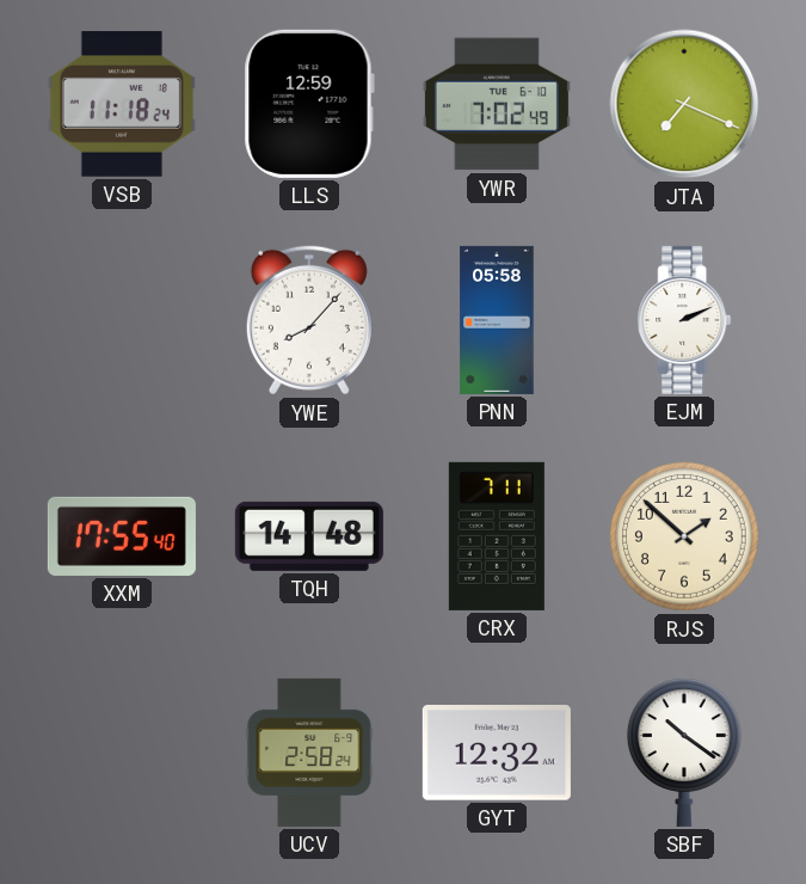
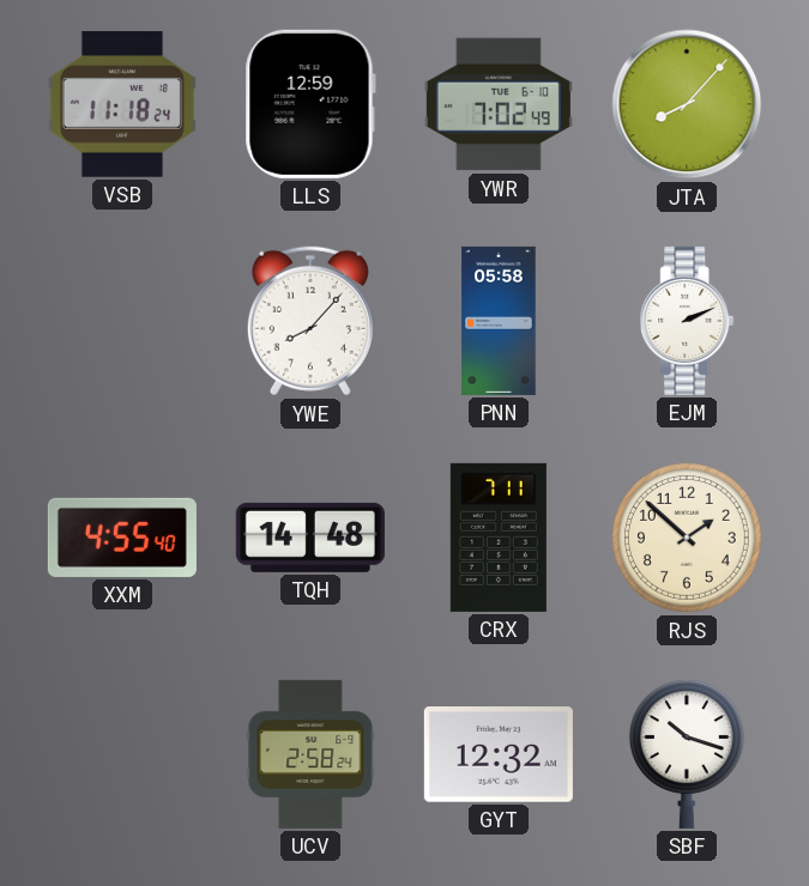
JTA: 7:19 -> 8:07 (687, 104)
XXM: 17:55 -> 4:55 (122, 538)
SBF: 10:21 -> 10:18 (687, 754)
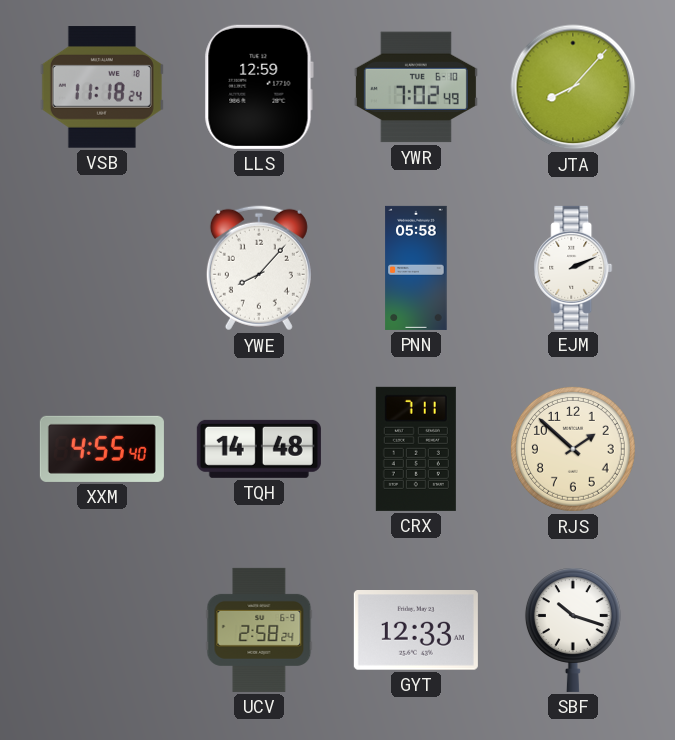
GYT: 12:32 -> 12:33 (416, 631)
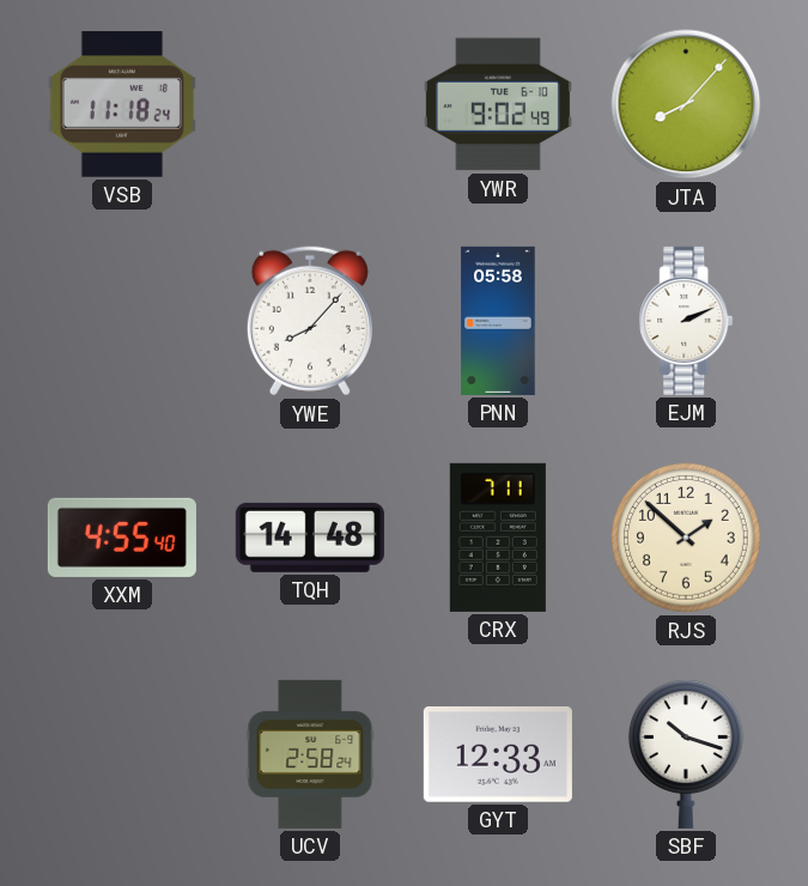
LLS: 12:59 -> none (259, 87)
YWR: 7:02 -> 9:02 (498, 104)
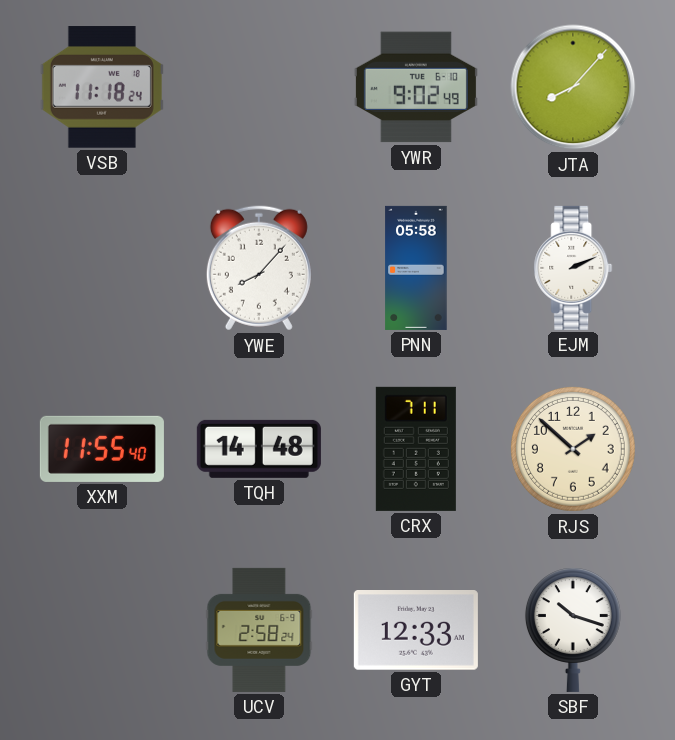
XXM: 4:55 -> 11:55 (102, 449)
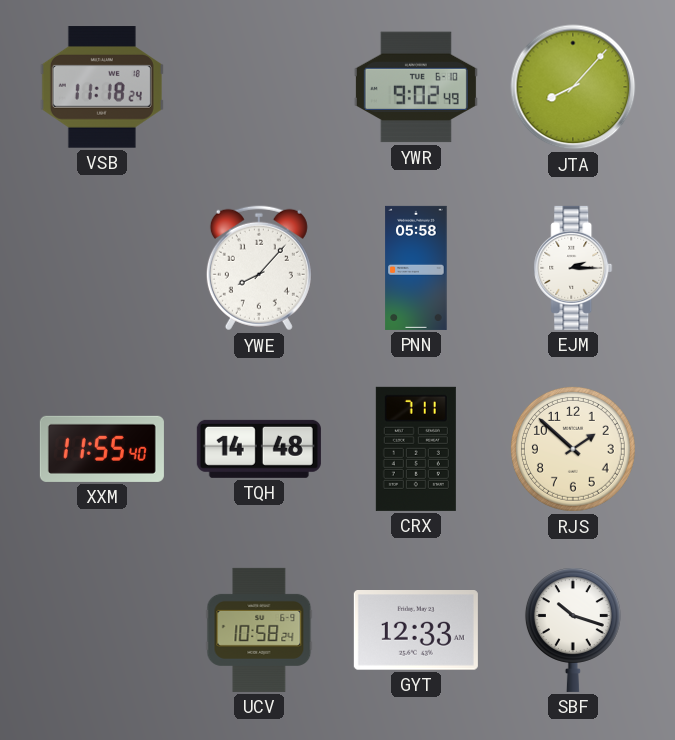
EJM: 2:11 -> 2:15 (573, 268)
UCV: 2:58 -> 10:58 (259, 630)
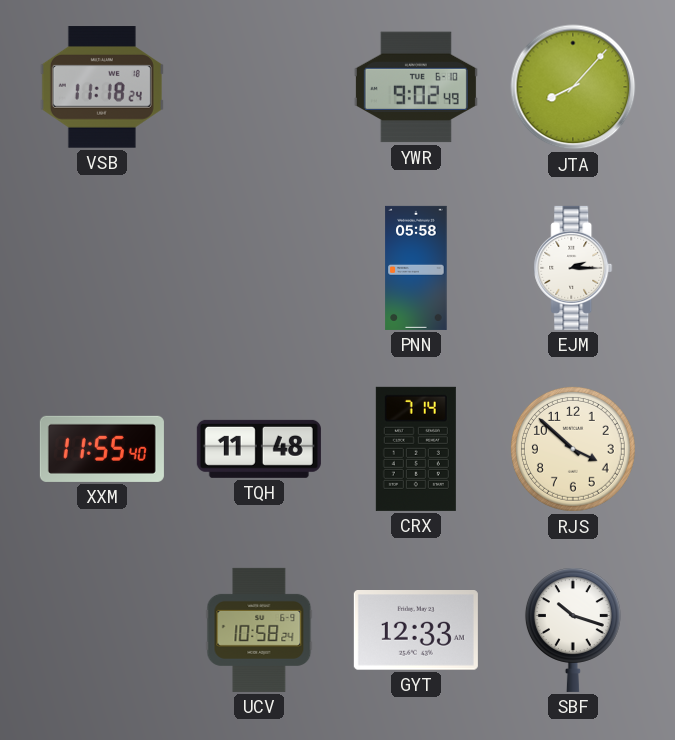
YWE: 8:07 -> none (259, 268)
TQH: 14:48 -> 11:48 (259, 449)
CRX: 7:11 -> 7:14 (416, 449)
RJS: 1:52 -> 3:52 (573, 449)
